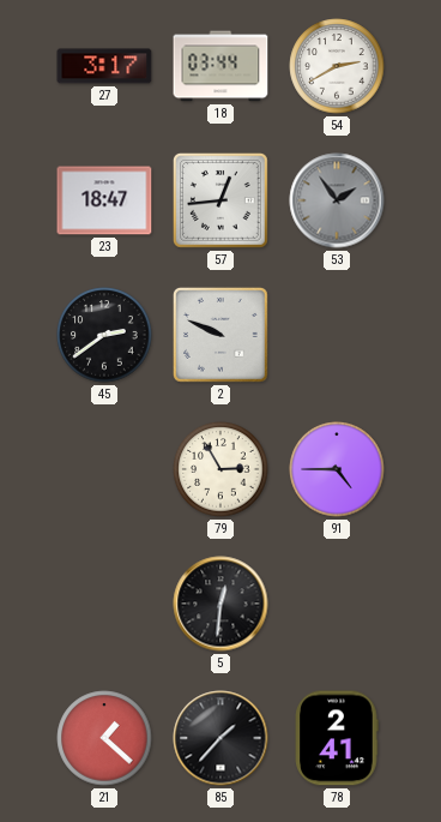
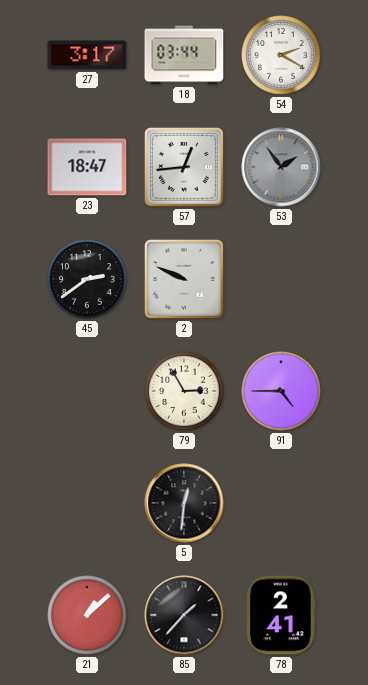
54: 2:40 -> 2:20 (281, 55)
21: 1:22 -> 1:08 (87, 615)
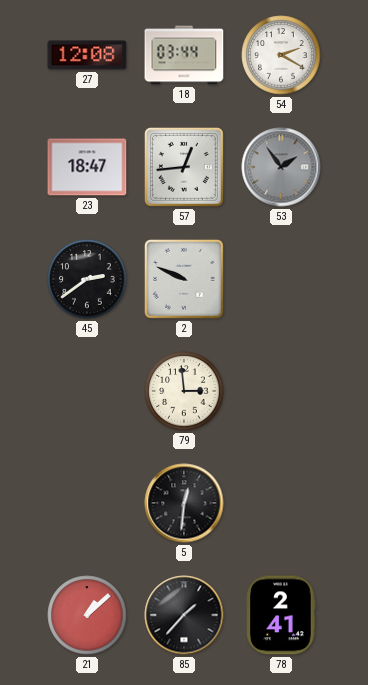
27: 3:17 -> 12:08 (87, 55)
79: 2:55 -> 2:59 (184, 391)
91: 4:45 -> none (281, 391)
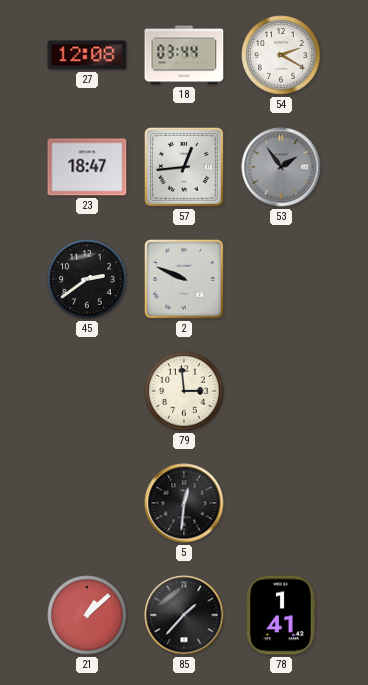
78: 2:41 -> 1:41 (281, 615)
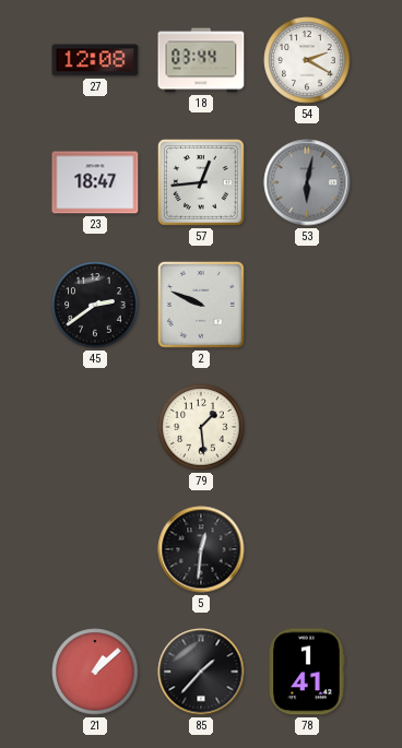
53: 1:54 -> 6:02 (307, 182)
79: 2:59 -> 1:29 (201, 427)
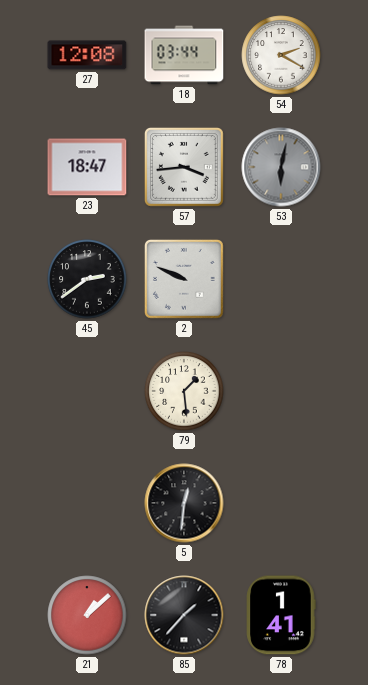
57: 12:44 -> 3:44 (184, 167)
